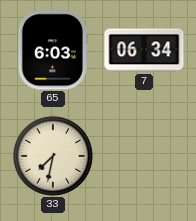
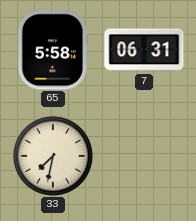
65: 6:03 -> 5:58 (53, 50)
7: 06:34 -> 06:31 (144, 50)
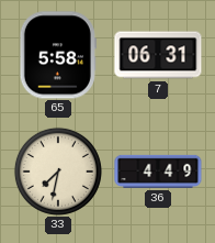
36: none -> 4:49 (158, 172)
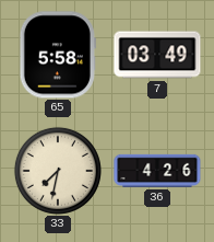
7: 06:31 -> 03:49 (157, 55)
36: 4:49 -> 4:26 (157, 171)
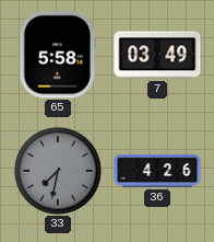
33 dial: cream -> grey (58, 171)
